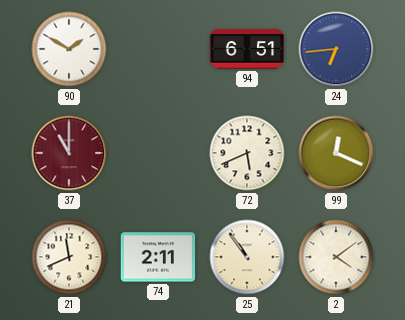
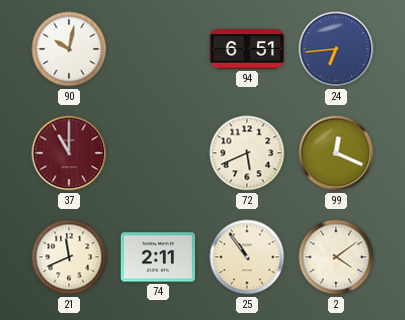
90: 1:50 -> 10:02 (69, 49)
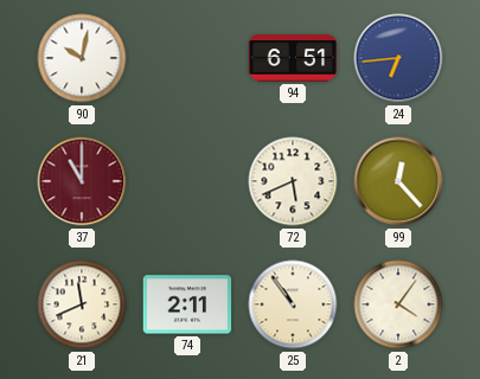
99: 12:19 -> 12:23 (398, 181)
2: 4:09 -> 4:06 (398, 304)
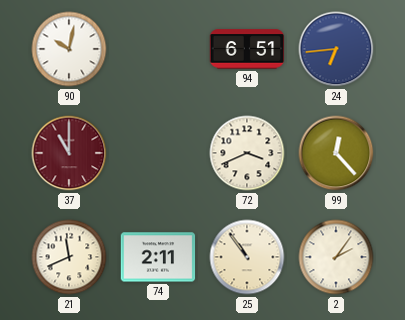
72: 5:41 -> 3:41 (247, 153)
2: 4:06 -> 2:06 (336, 257)
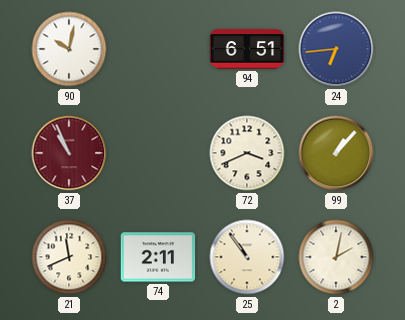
37: 11:00 -> 10:56 (69, 153)
99: 12:23 -> 1:07 (336, 153)
2: 2:06 -> 2:02 (336, 257)
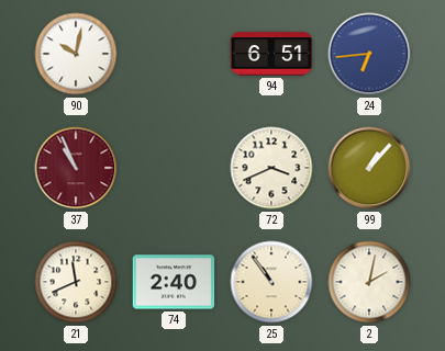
74: 2:11 -> 2:40 (174, 282)
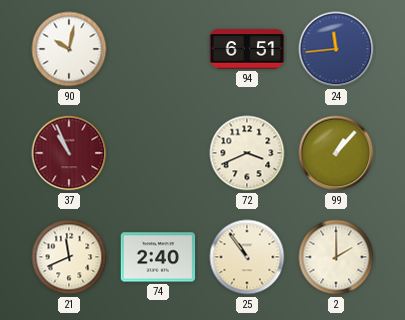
24: 6:44 -> 11:44 (336, 49)
2: 2:02 -> 2:00 (336, 257)
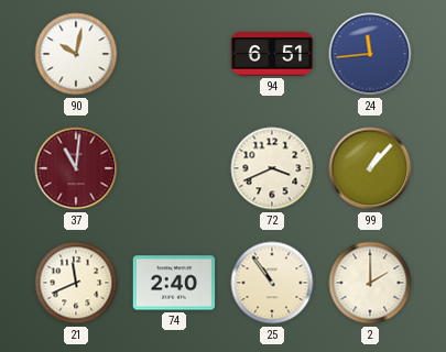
37: 10:56 -> 11:01 (76, 168)
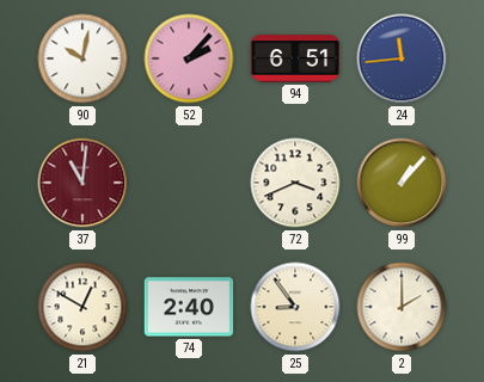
52: none -> 2:07 (189, 58)
21: 11:41 -> 12:50 (82, 307)
25: 10:54 -> 8:54 (295, 307)
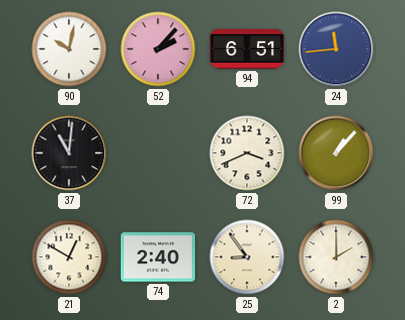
37 dial: burgundy -> black (69, 153)
